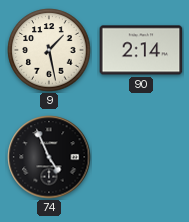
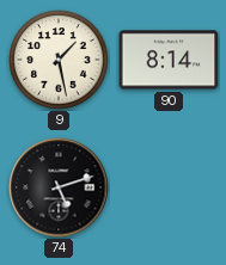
90: 2:14 -> 8:14 (169, 60)
74: 4:56 -> 5:12 (59, 187)
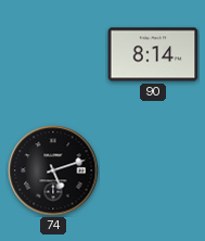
9: 1:28 -> none (59, 60)
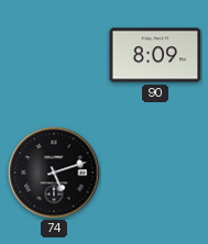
90: 8:14 -> 8:09 (155, 55)
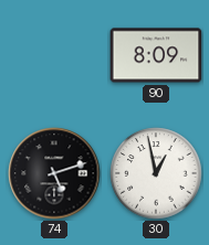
30: none -> 12:58 (156, 173)
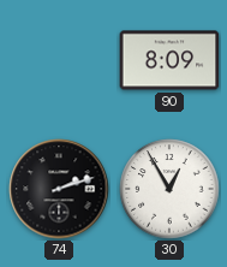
74: 5:12 -> 2:12 (59, 189)
30: 12:58 -> 12:55 (169, 189)
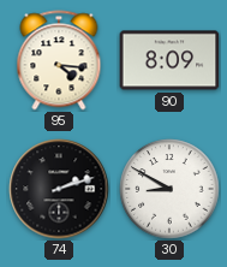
95: none -> 4:16 (59, 60)
30: 12:55 -> 8:50 (169, 189)
